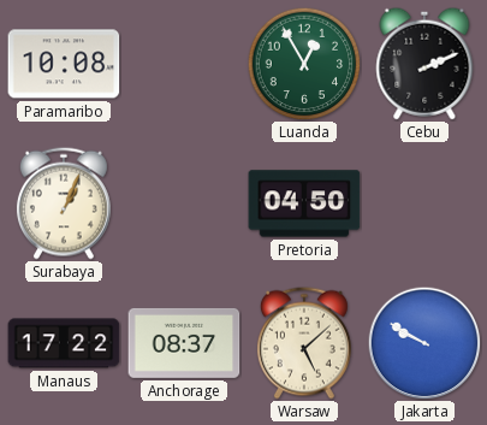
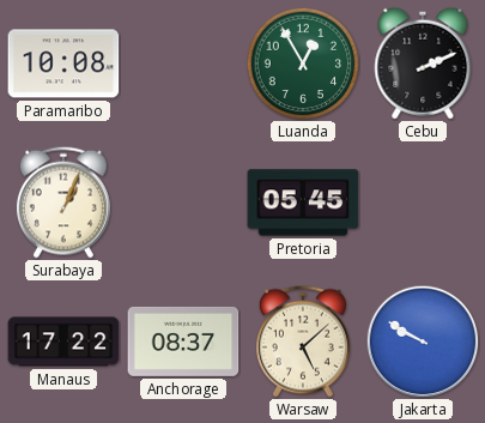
Pretoria: 04:50 -> 05:45 (303, 203)
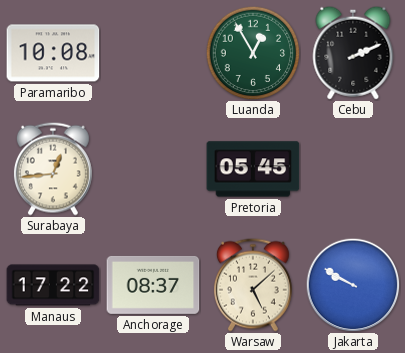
Surabaya: 1:04 -> 12:44 (53, 169)
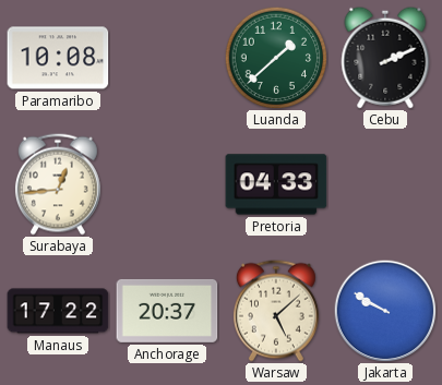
Luanda: 12:55 -> 1:38 (276, 58)
Pretoria: 05:45 -> 04:33 (276, 184)
Anchorage: 08:37 -> 20:37 (167, 311)
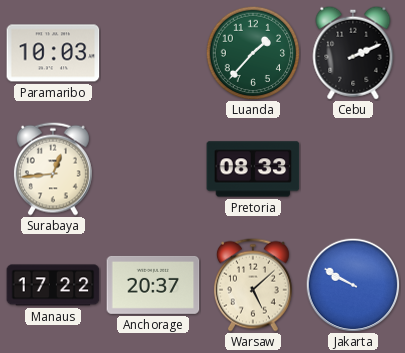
Paramaribo: 10:08 -> 10:03 (53, 53)
Luanda: 1:38 -> 1:37 (253, 53)
Pretoria: 04:33 -> 08:33 (253, 169)
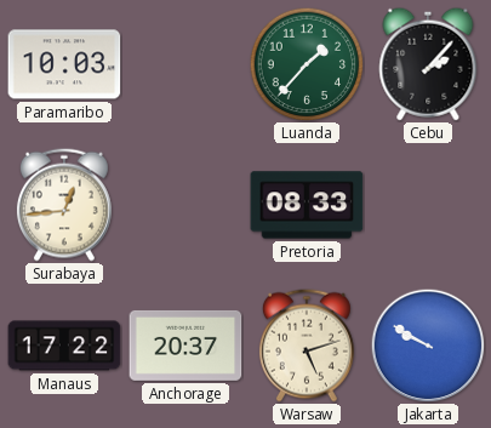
Cebu: 2:11 -> 2:07 (428, 64)
Warsaw: 5:08 -> 5:12 (307, 346)
